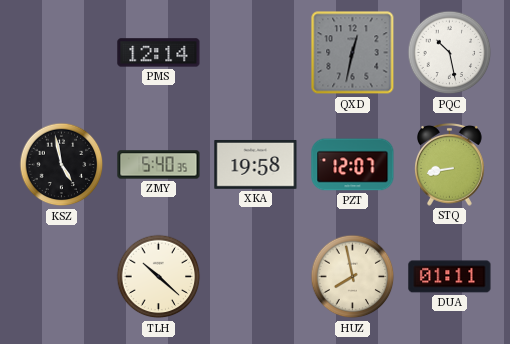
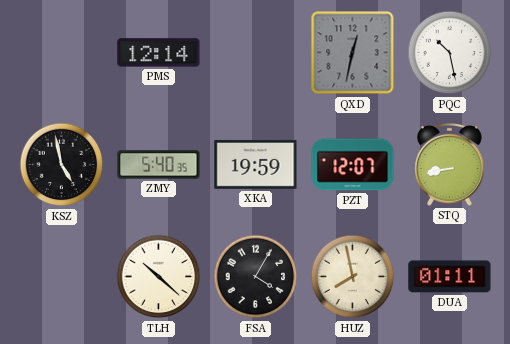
XKA: 19:58 -> 19:59 (256, 165)
FSA: none -> 4:05 (256, 277)
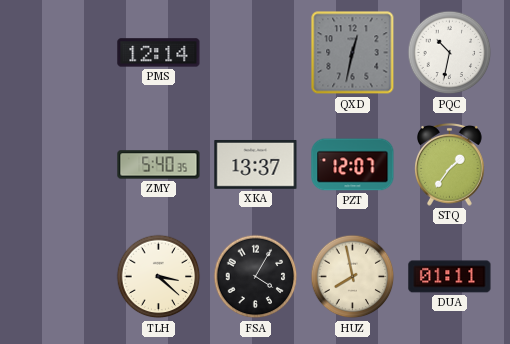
PQC: 10:28 -> 10:32 (450, 53)
KSZ: 4:58 -> none (62, 165)
XKA: 19:59 -> 13:37 (256, 165)
STQ: 8:43 -> 1:36 (450, 164)
TLH: 10:22 -> 3:22 (159, 277)
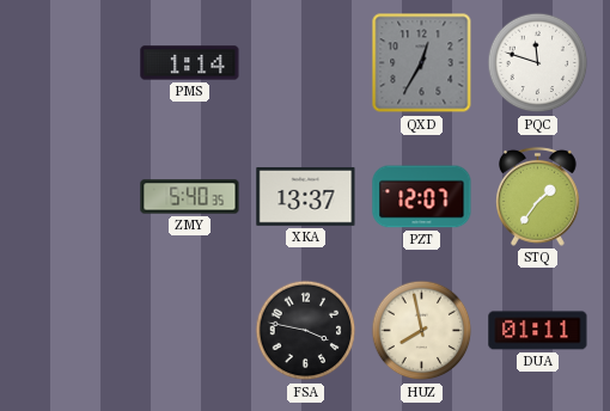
PMS: 12:14 -> 1:14 (190, 63)
QXD: 12:32 -> 12:35 (422, 63)
PQC: 10:32 -> 11:48 (538, 63)
TLH: 3:22 -> none (159, 277)
FSA: 4:05 -> 3:47 (306, 331)
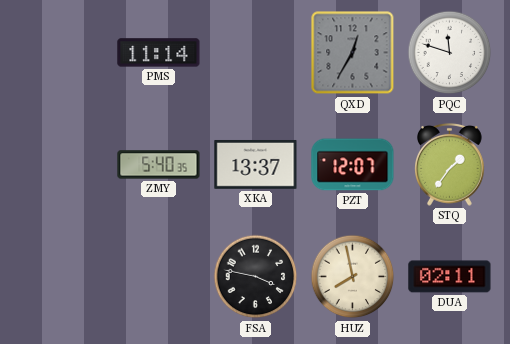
PMS: 1:14 -> 11:14 (159, 53)
DUA: 01:11 -> 02:11 (450, 277)
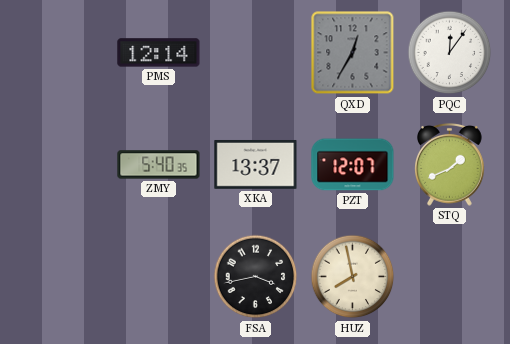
PMS: 11:14 -> 12:14 (159, 53)
PQC: 11:48 -> 12:06 (450, 53)
STQ: 1:36 -> 1:41 (450, 164)
FSA: 3:47 -> 3:43 (256, 277)
DUA: 02:11 -> none (450, 277)
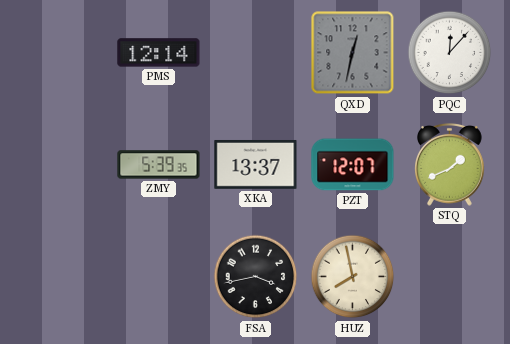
QXD: 12:35 -> 12:32 (353, 53)
PQC: 12:06 -> 12:07 (450, 53)
ZMY: 5:40 -> 5:39 (159, 165)
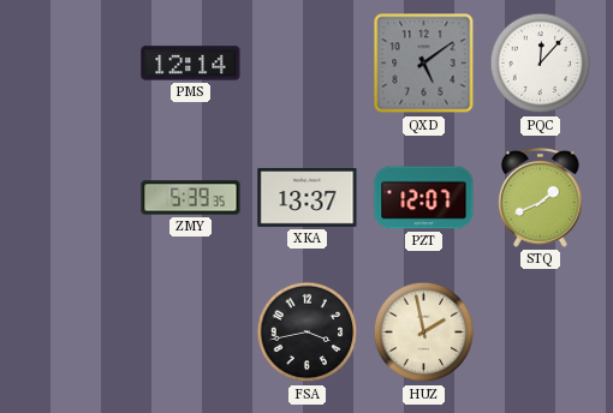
QXD: 12:32 -> 5:09 (424, 64)
HUZ: 7:58 -> 1:58 (424, 333)
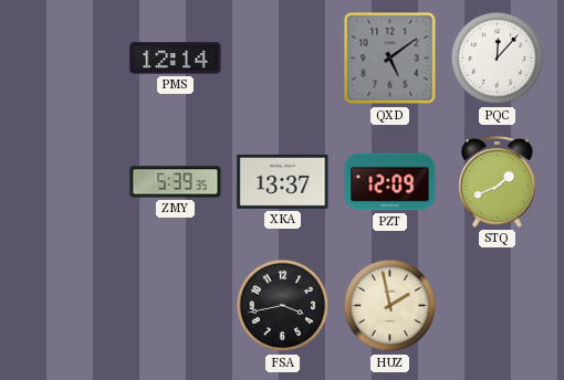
PZT: 12:07 -> 12:09 (390, 182)
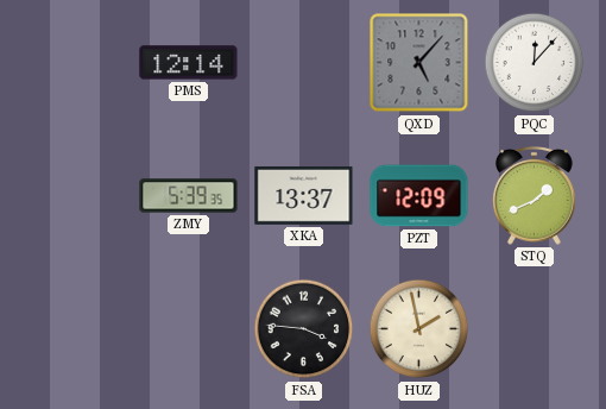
QXD: 5:09 -> 5:07 (419, 63)
FSA: 3:43 -> 3:46 (304, 329)
